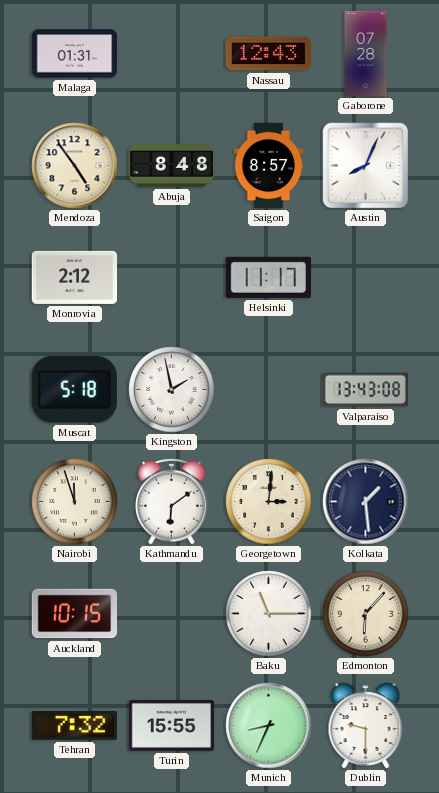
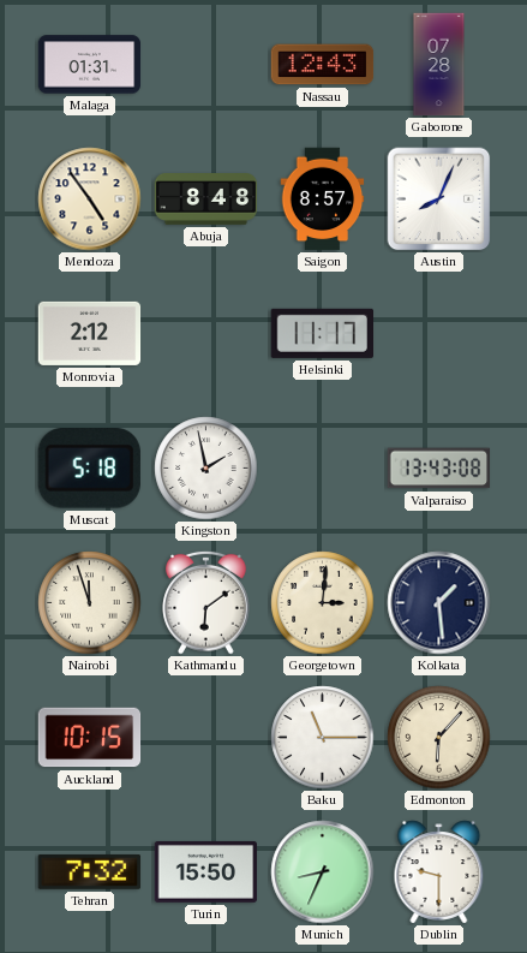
Turin: 15:55 -> 15:50 (206, 871)
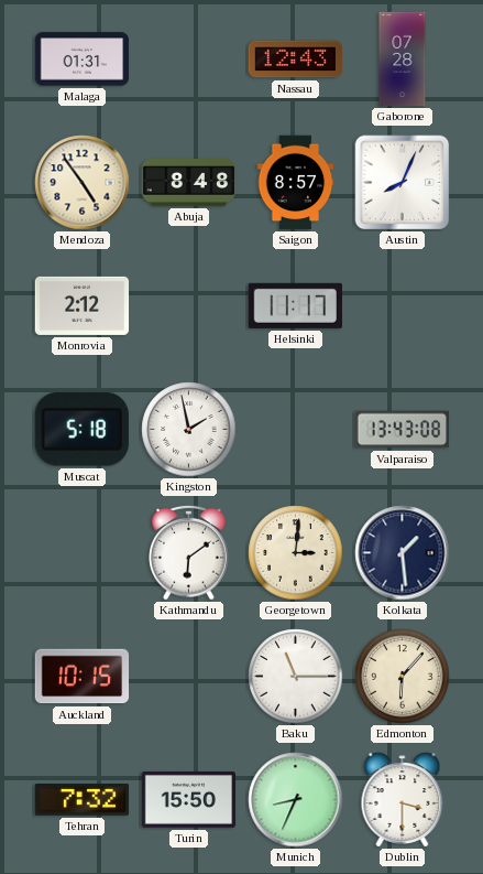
Nairobi: 11:57 -> none (90, 603)
Dublin: 9:30 -> 3:30 (403, 800)
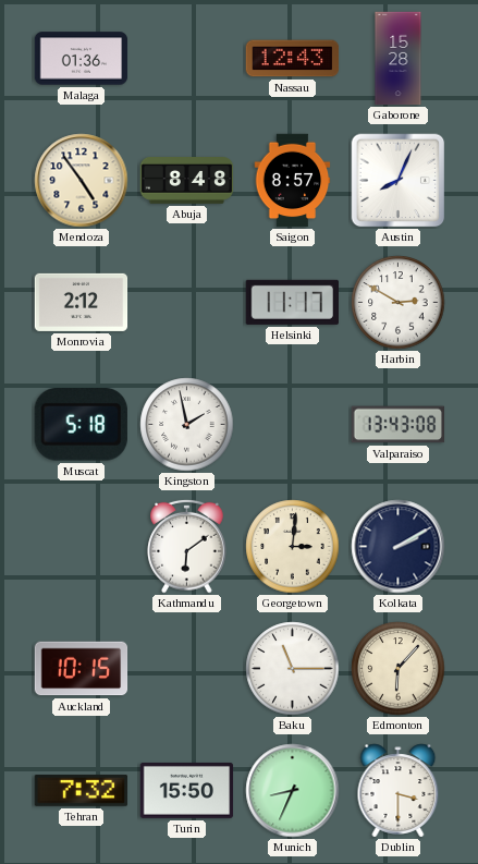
Malaga: 01:31 -> 01:36 (82, 59)
Gaborone: 07:28 -> 15:28 (399, 59)
Harbin: none -> 2:50 (399, 303)
Kolkata: 1:29 -> 2:10 (399, 547)
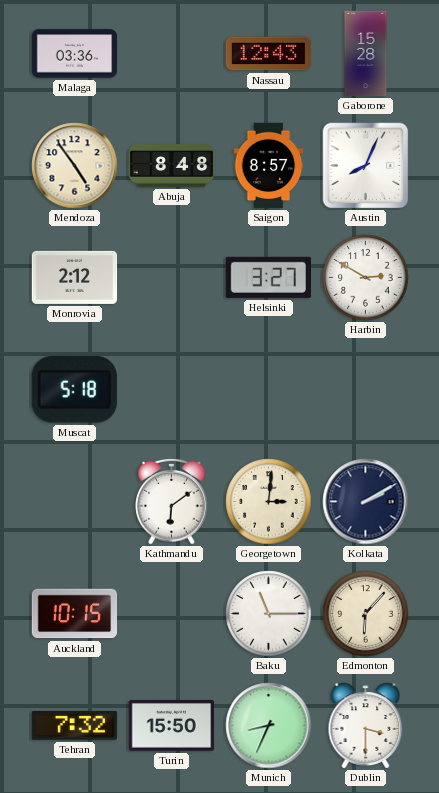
Malaga: 01:36 -> 03:36 (75, 54)
Helsinki: 11:17 -> 3:27 (268, 277)
Kingston: 1:58 -> none (187, 425)
Valparaiso: 13:43 -> none (399, 425)
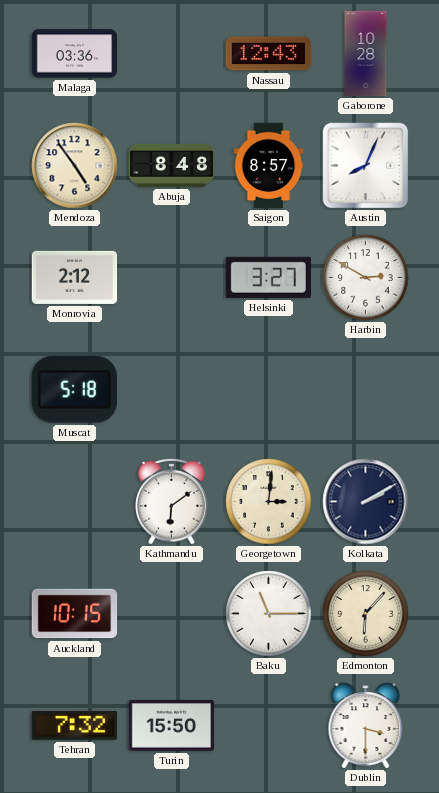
Gaborone: 15:28 -> 10:28 (366, 54)
Munich: 8:34 -> none (269, 726)
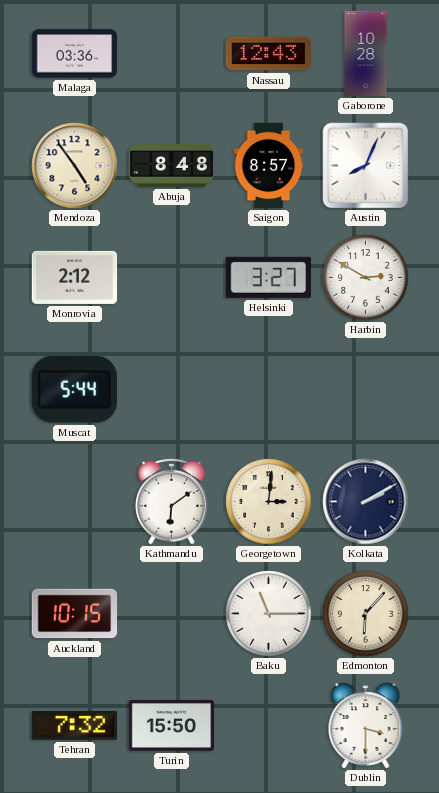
Muscat: 5:18 -> 5:44 (74, 390)
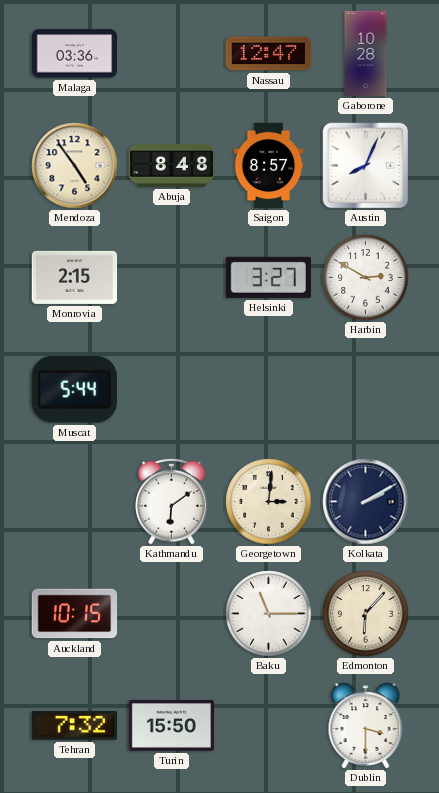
Nassau: 12:43 -> 12:47 (269, 54)
Monrovia: 2:12 -> 2:15 (75, 277)
